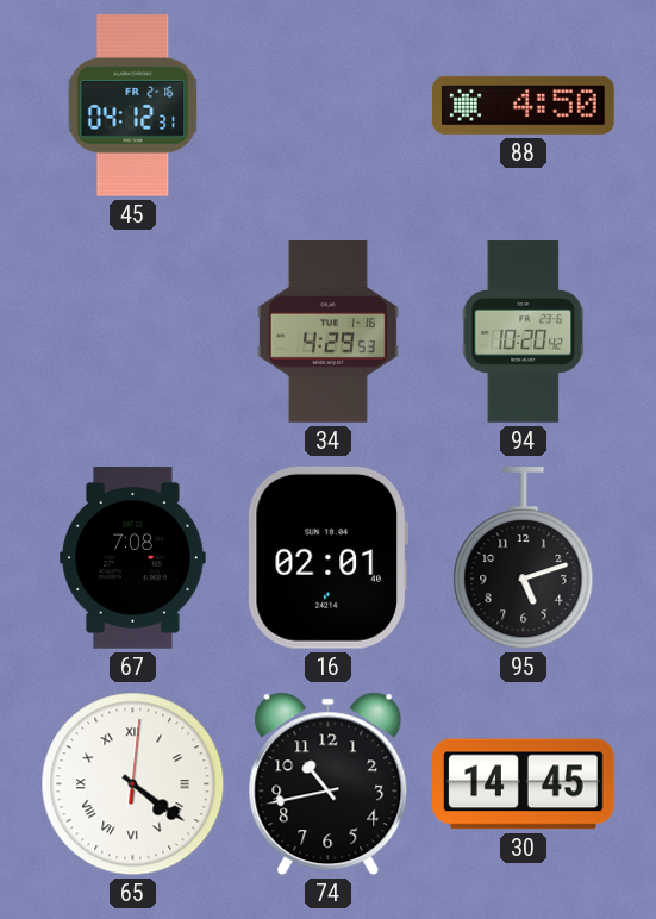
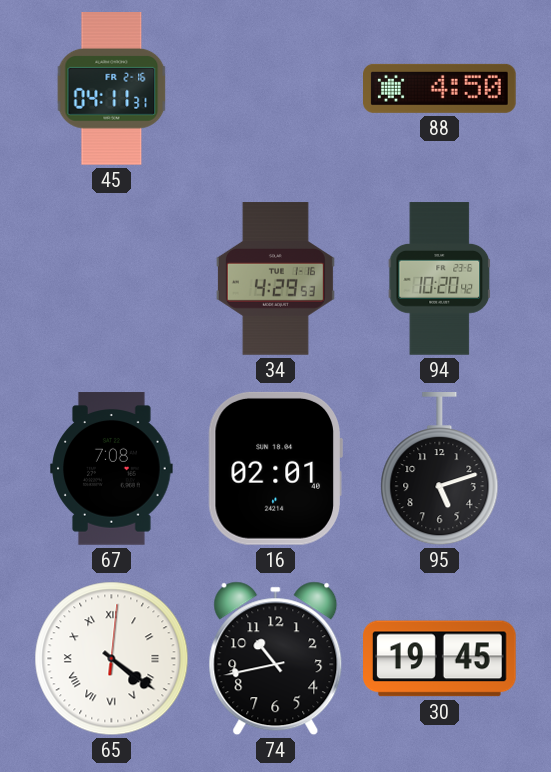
45: 04:12 -> 04:11 (112, 89)
30: 14:45 -> 19:45 (440, 659)
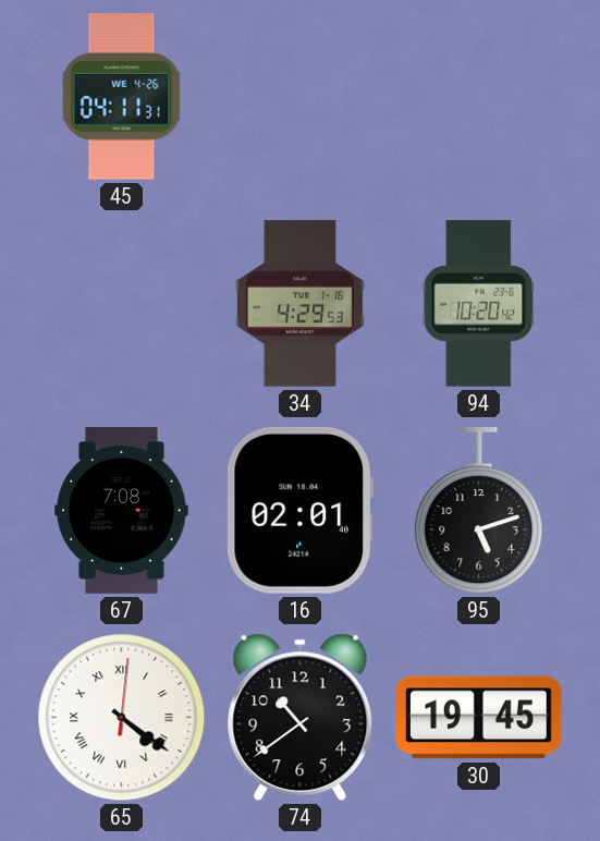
45 date: FR 2-16 -> WE 4-26 (122, 97)
88: 4:50 -> none (440, 88)
74: 10:43 -> 10:39 (301, 718)
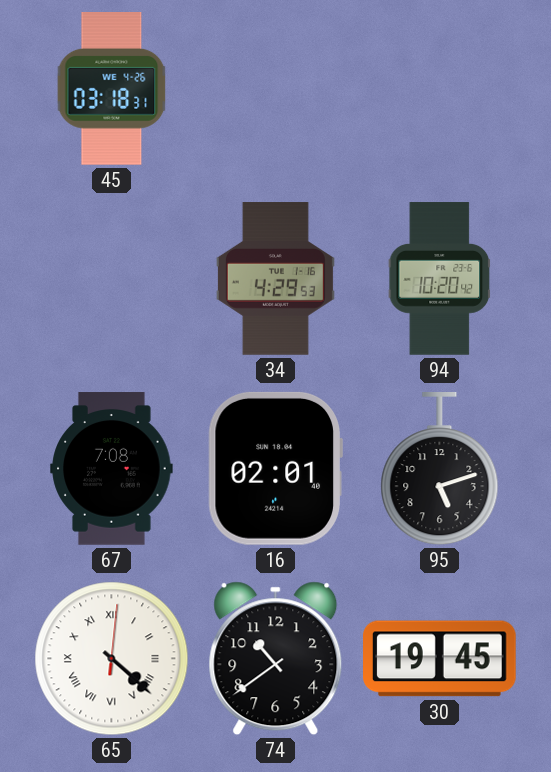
45: 04:11 -> 03:18 (112, 89)
65: 4:21 -> 4:22 (112, 659)
